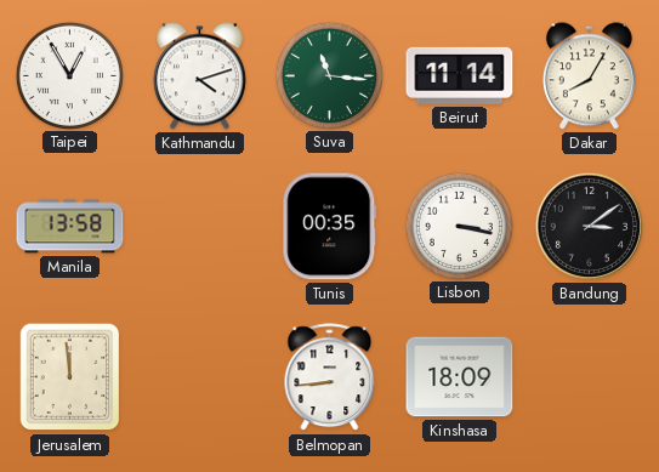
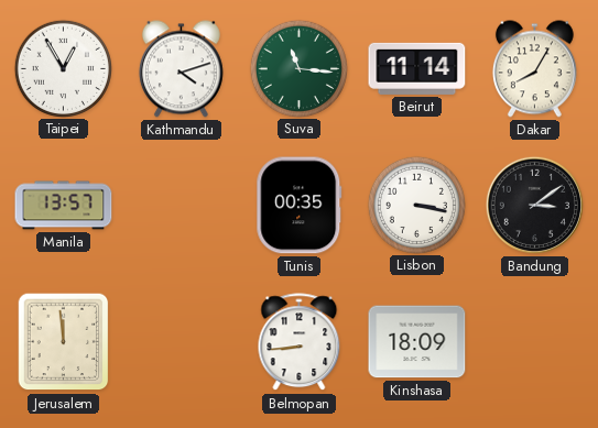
Manila: 13:58 -> 13:57 (64, 206)
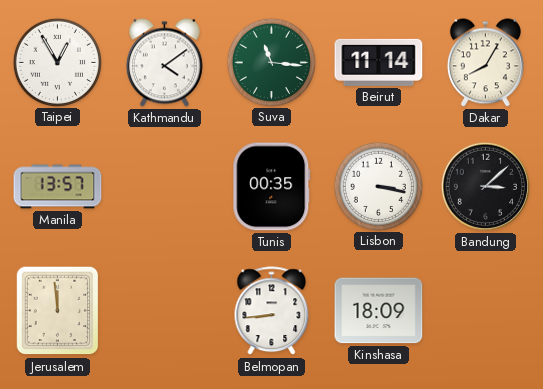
Kathmandu: 4:12 -> 4:09 (164, 63)
Bandung: 3:09 -> 3:08 (485, 186)
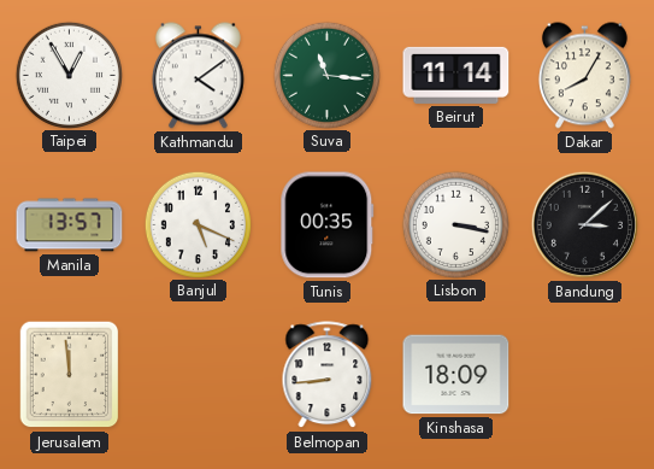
Banjul: none -> 5:19 (198, 224)
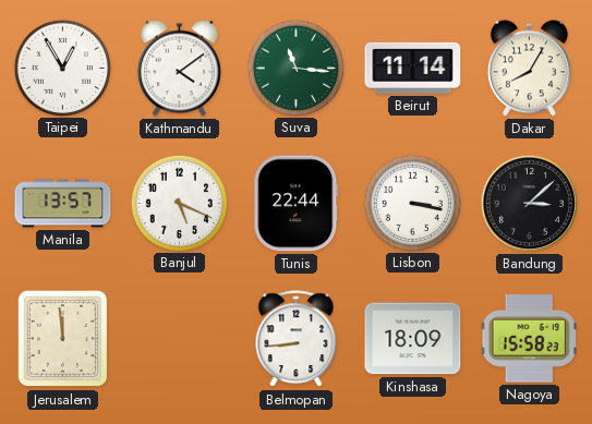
Tunis: 00:35 -> 22:44 (297, 204)
Nagoya: none -> 15:58 (529, 339)
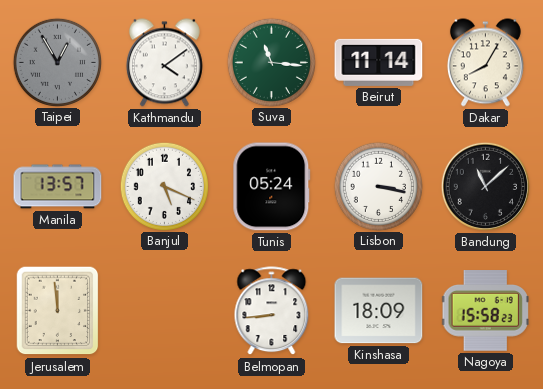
Taipei dial: white -> grey (57, 62)
Tunis: 22:44 -> 05:24 (272, 187)
Bandung: 3:08 -> 11:08 (485, 186)
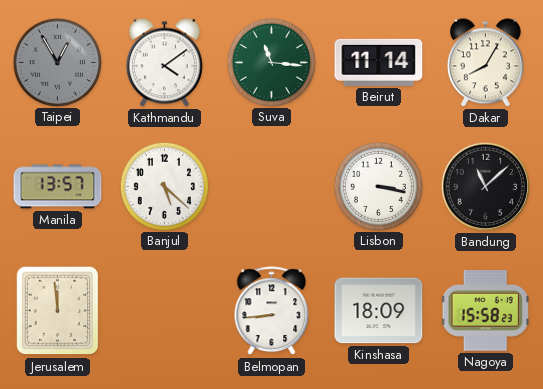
Banjul: 5:19 -> 5:22 (164, 186)
Tunis: 05:24 -> none (272, 187)
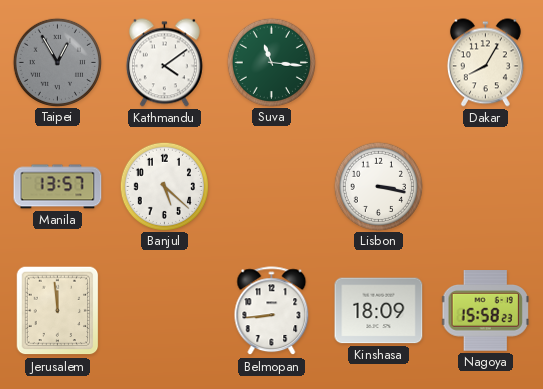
Beirut: 11:14 -> none (379, 62)
Bandung: 11:08 -> none (485, 186)
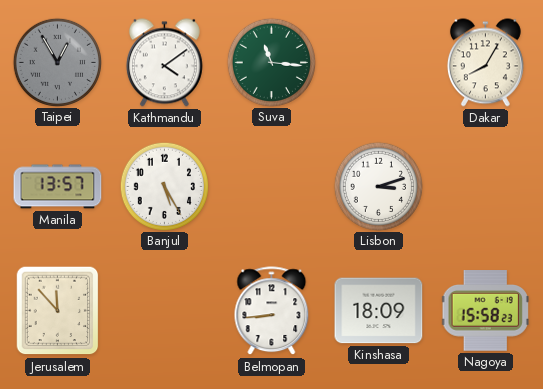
Banjul: 5:22 -> 5:25 (164, 186)
Lisbon: 3:17 -> 3:12 (378, 186)
Jerusalem: 11:59 -> 11:53 (58, 311)
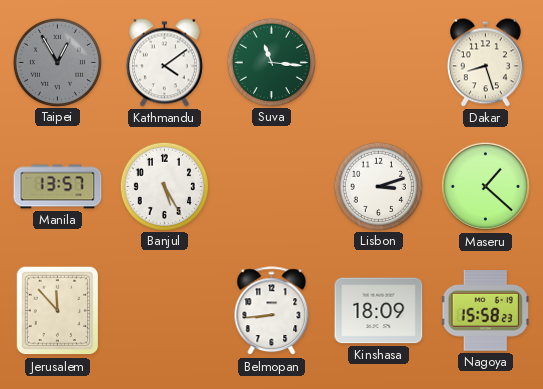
Dakar: 8:05 -> 8:27 (485, 63)
Maseru: none -> 1:22 (485, 186)
